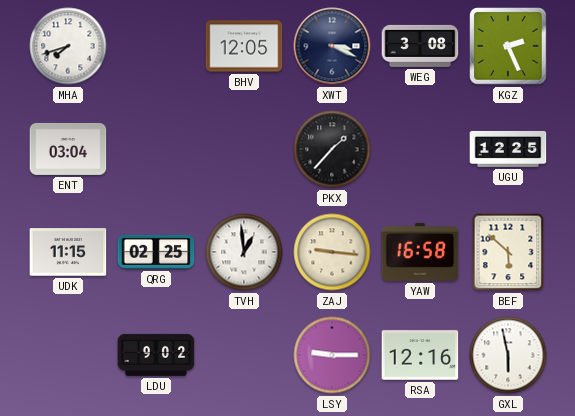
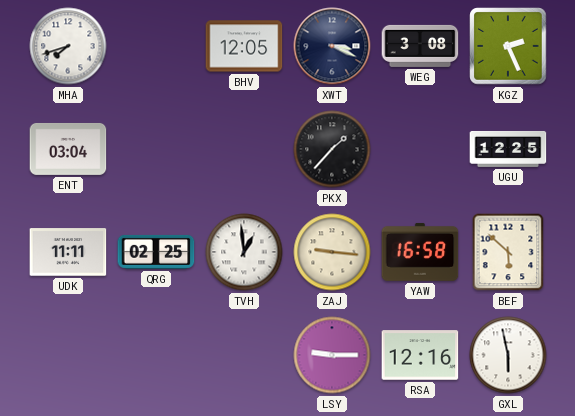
UDK: 11:15 -> 11:11 (68, 252)
LDU: 9:02 -> none (156, 355)
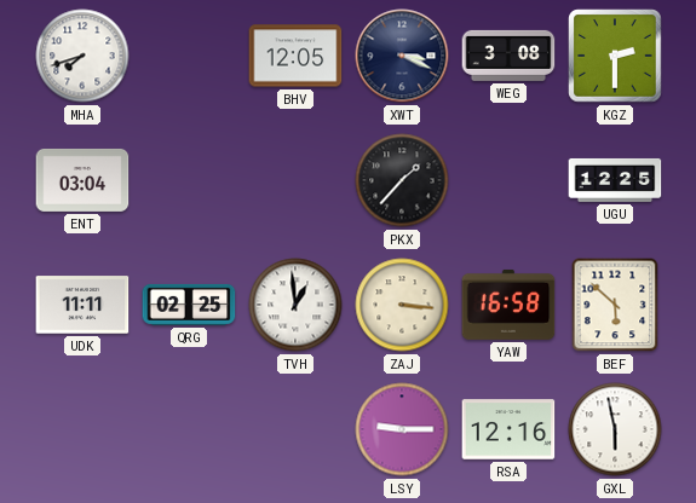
KGZ: 2:26 -> 2:30 (615, 56)
ZAJ: 9:16 -> 3:16 (402, 305)
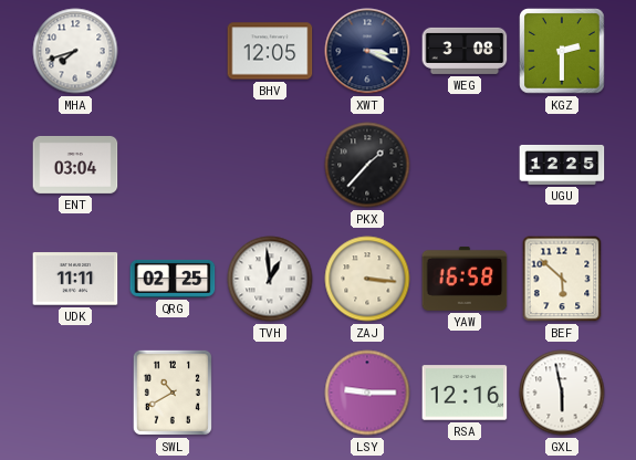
SWL: none -> 10:40 (173, 393)
